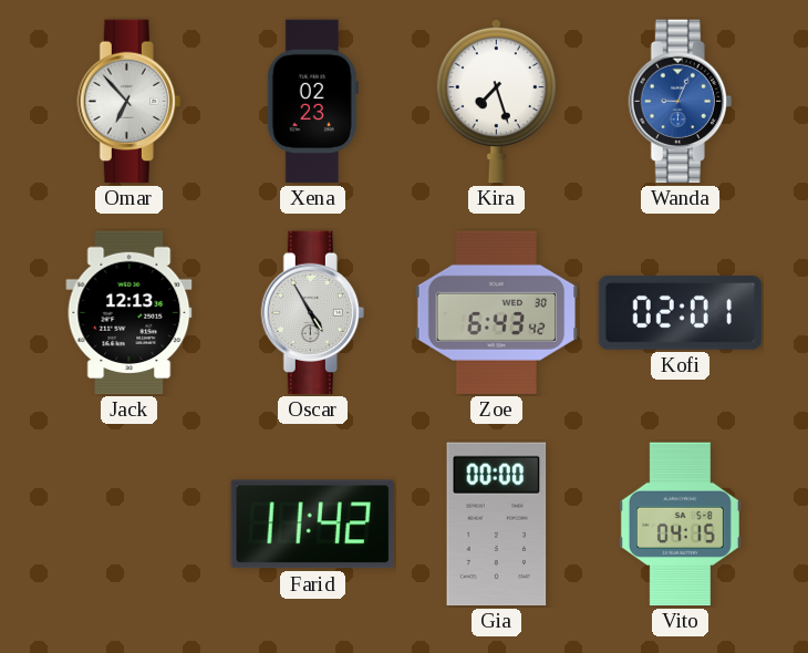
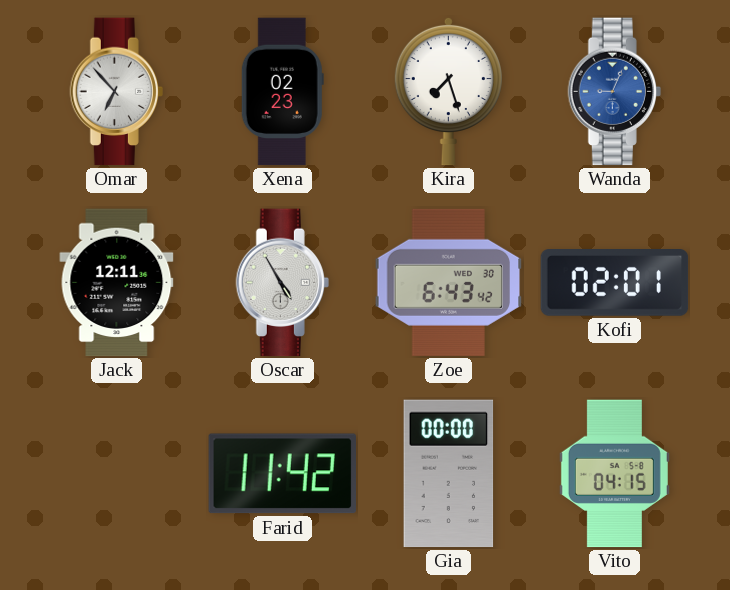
Jack: 12:13 -> 12:11 (117, 283)
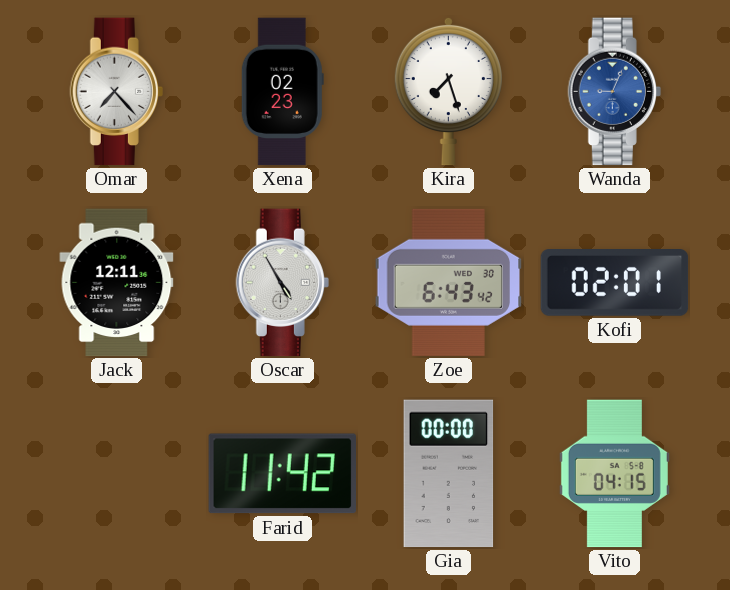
Omar: 6:53 -> 7:23 (116, 92)
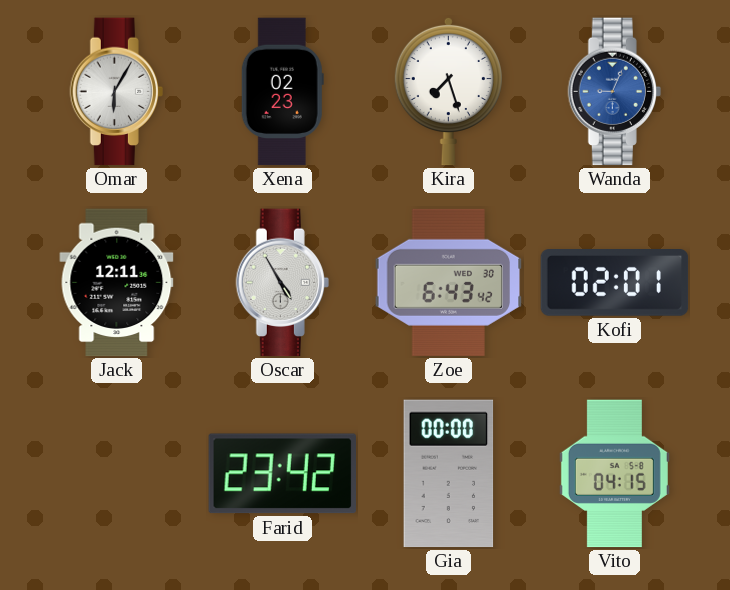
Omar: 7:23 -> 6:05 (116, 92)
Farid: 11:42 -> 23:42 (282, 474)
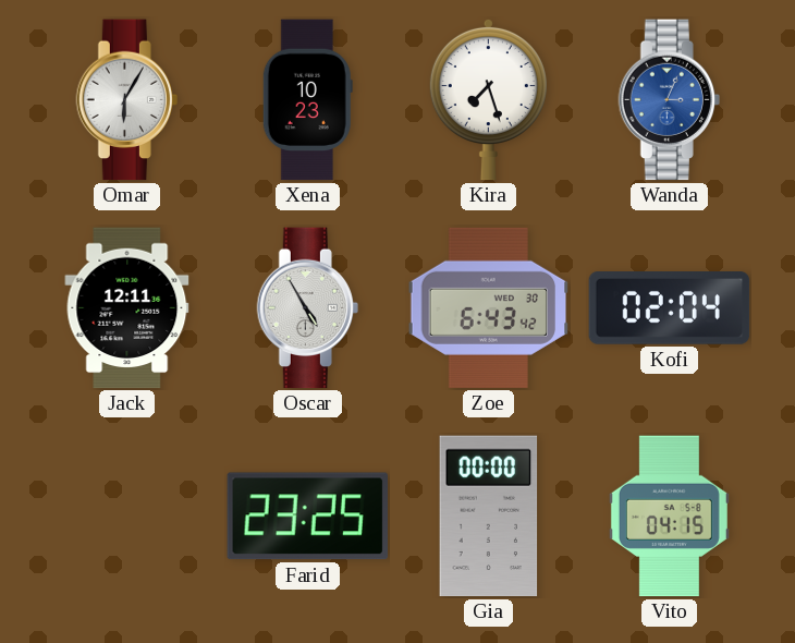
Xena: 02:23 -> 10:23 (307, 100)
Wanda: 9:04 -> 3:04 (669, 100)
Kofi: 02:01 -> 02:04 (670, 308)
Farid: 23:42 -> 23:25 (307, 517)
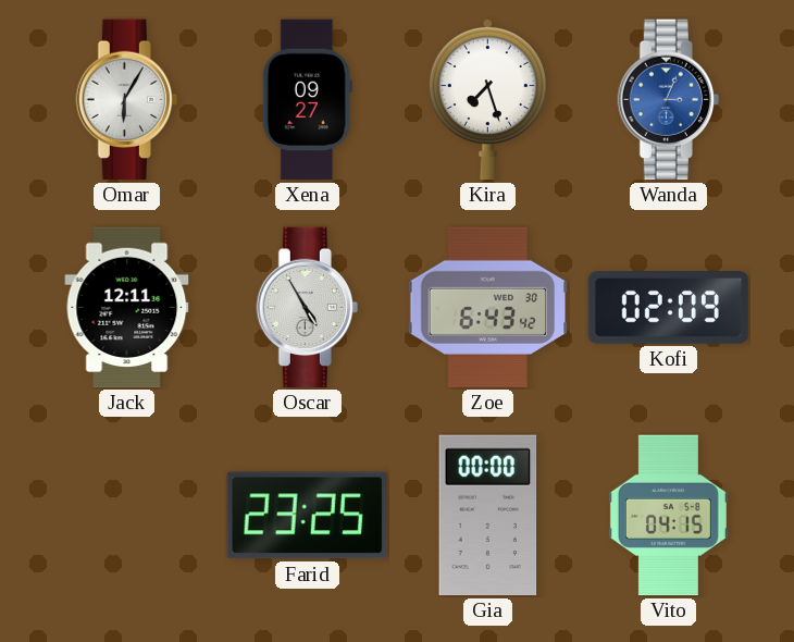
Xena: 10:23 -> 09:27 (307, 100)
Kofi: 02:04 -> 02:09 (669, 308)
